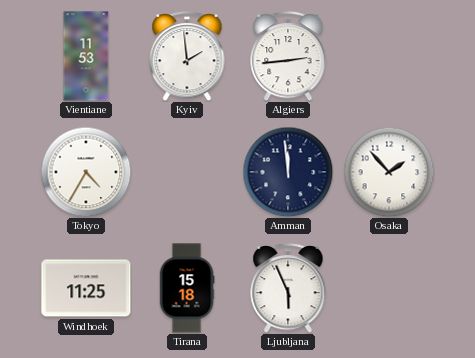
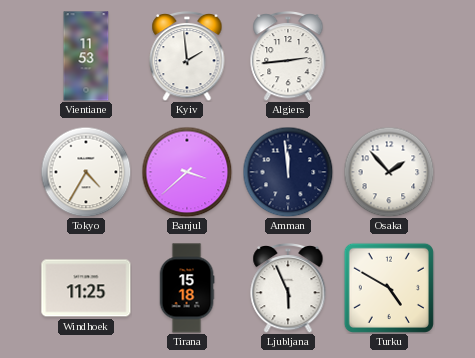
Banjul: none -> 3:38 (187, 172)
Turku: none -> 4:50 (389, 288)
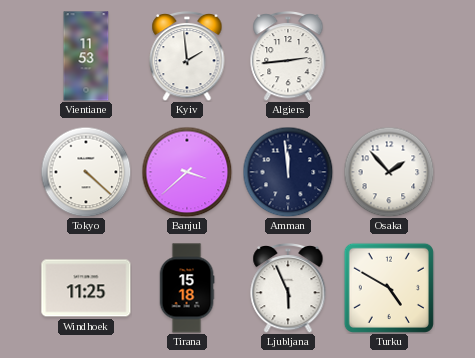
Tokyo: 4:35 -> 4:22 (86, 172)
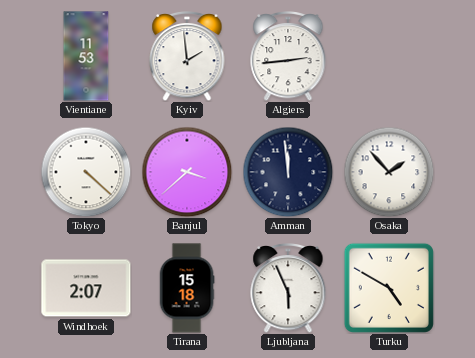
Windhoek: 11:25 -> 2:07 (86, 288)
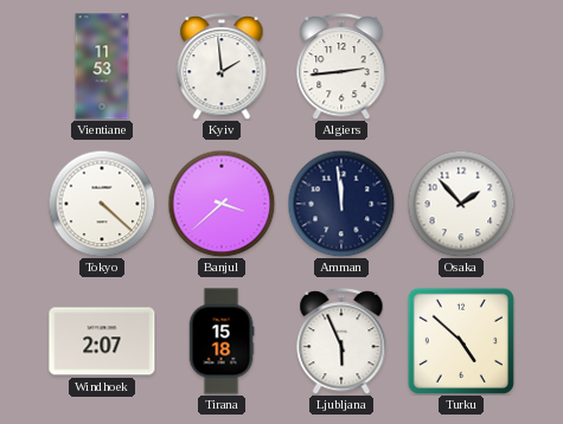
Turku: 4:50 -> 4:52 (461, 341)
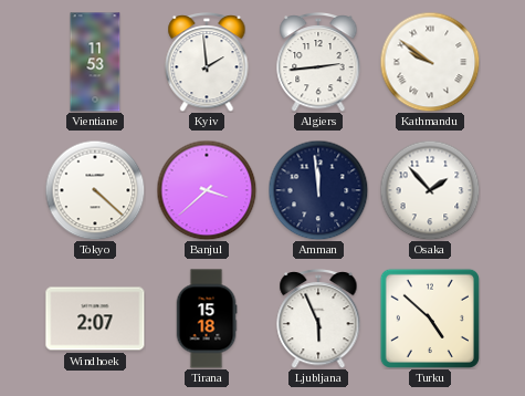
Kathmandu: none -> 9:51 (430, 62)
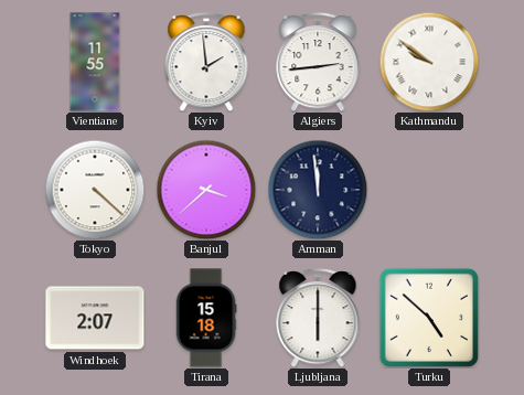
Vientiane: 11:53 -> 11:55 (95, 62)
Osaka: 1:53 -> none (430, 190)
Ljubljana: 5:56 -> 6:00 (318, 319)
